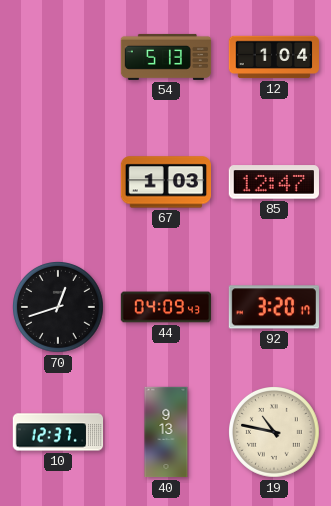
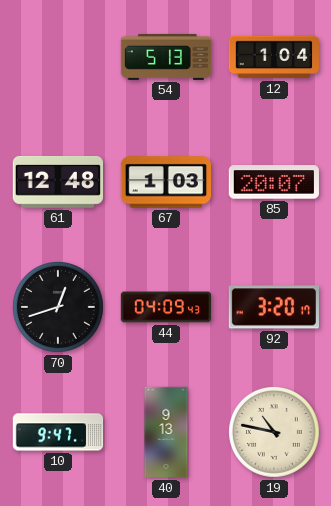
61: none -> 12:48 (57, 182)
85: 12:47 -> 20:07 (274, 182)
10: 12:37 -> 9:47 (58, 432)
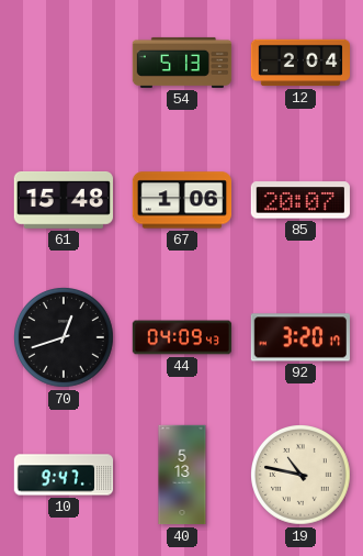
12: 1:04 -> 2:04 (300, 63)
61: 12:48 -> 15:48 (63, 200)
67: 1:03 -> 1:06 (181, 200)
40: 9:13 -> 5:13 (182, 475)
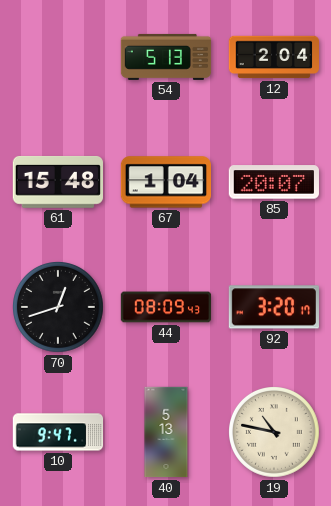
67: 1:06 -> 1:04 (165, 182)
44: 04:09 -> 08:09 (166, 307)
